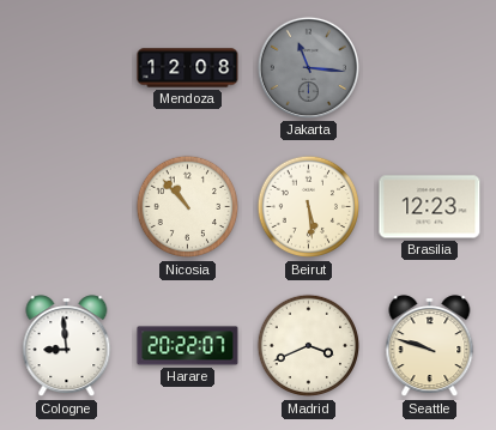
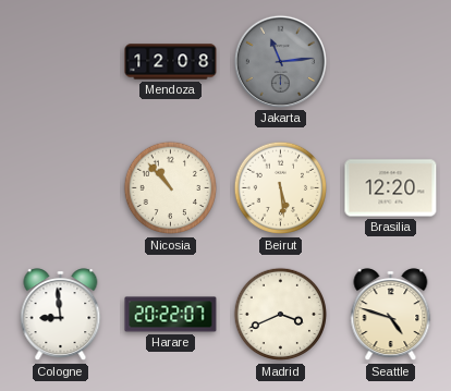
Jakarta: 11:16 -> 11:14 (280, 61)
Brasilia: 12:23 -> 12:20 (391, 188)
Seattle: 9:48 -> 4:48 (391, 315)
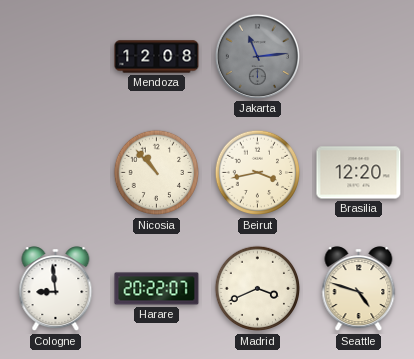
Beirut: 5:29 -> 3:43 (258, 173)
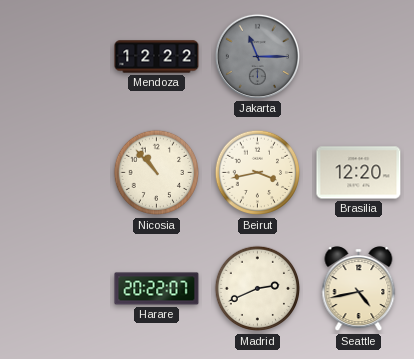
Mendoza: 12:08 -> 12:22 (157, 57)
Jakarta: 11:14 -> 11:15 (257, 56)
Cologne: 8:59 -> none (56, 289)
Madrid: 3:41 -> 2:41 (258, 289)
Seattle: 4:48 -> 4:43 (359, 289)
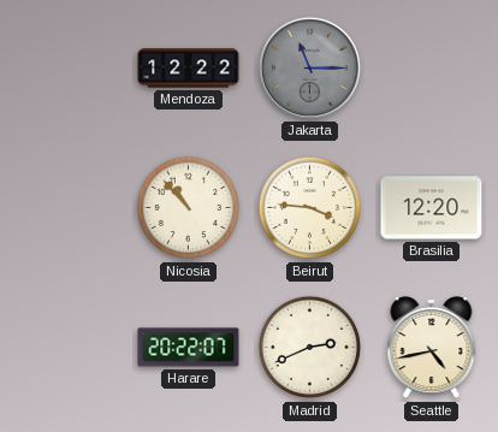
Beirut: 3:43 -> 3:46 (310, 208)
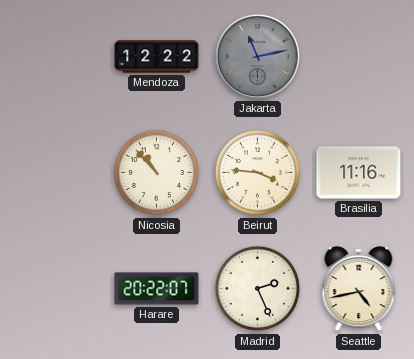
Jakarta: 11:15 -> 11:13 (257, 56)
Brasilia: 12:20 -> 11:16 (359, 173)
Madrid: 2:41 -> 2:26 (258, 289)
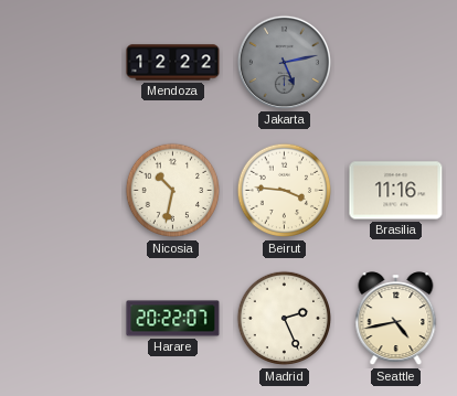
Jakarta: 11:13 -> 5:13 (284, 62)
Nicosia: 10:53 -> 10:32 (173, 191)
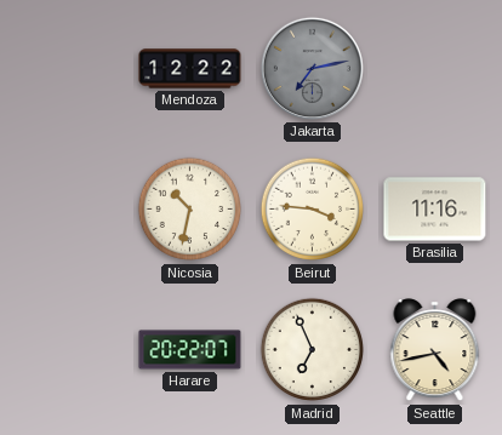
Jakarta: 5:13 -> 7:13 (312, 68)
Madrid: 2:26 -> 6:56 (313, 350)
